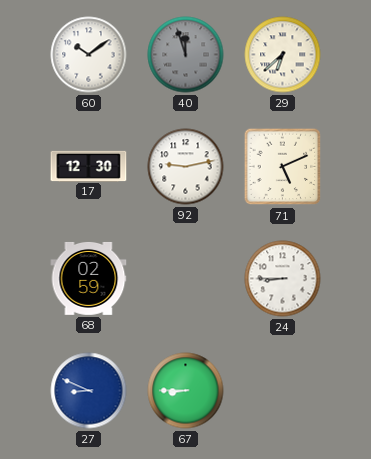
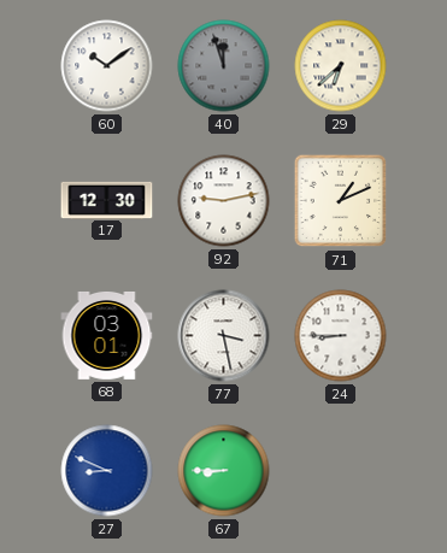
71: 5:11 -> 1:11 (341, 201)
68: 02:59 -> 03:01 (107, 335)
77: none -> 3:28 (224, 336)
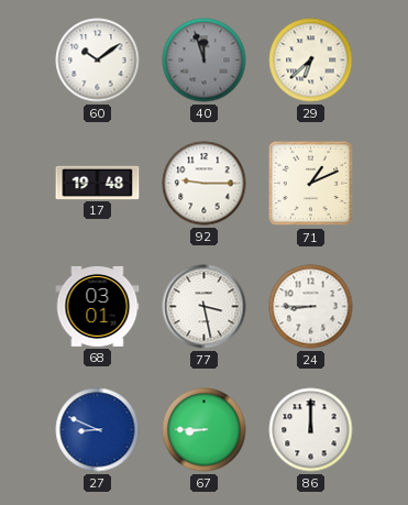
17: 12:30 -> 19:48 (98, 183)
92: 9:13 -> 9:15 (205, 184)
86: none -> 12:00 (311, 430)
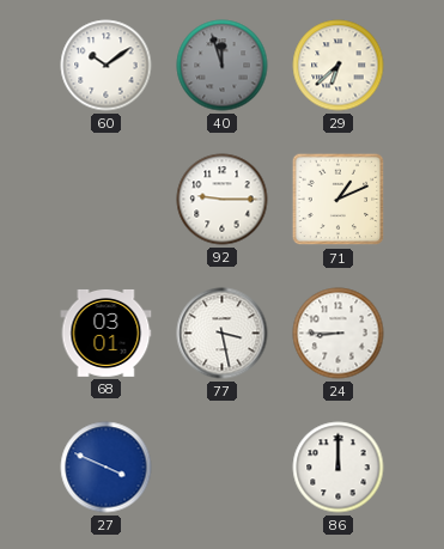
17: 19:48 -> none (98, 183)
27: 8:49 -> 3:49 (107, 468)
67: 8:45 -> none (205, 430)
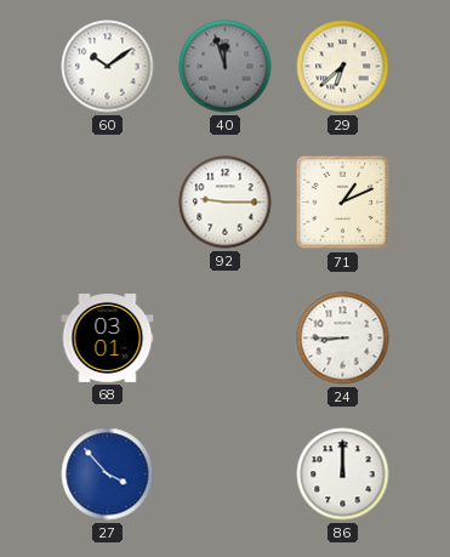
77: 3:28 -> none (223, 334)
27: 3:49 -> 3:53 (108, 474)
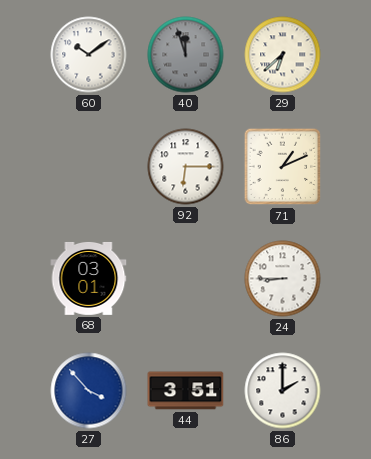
92: 9:15 -> 6:15 (186, 167)
44: none -> 3:51 (186, 391)
86: 12:00 -> 2:00 (283, 391)
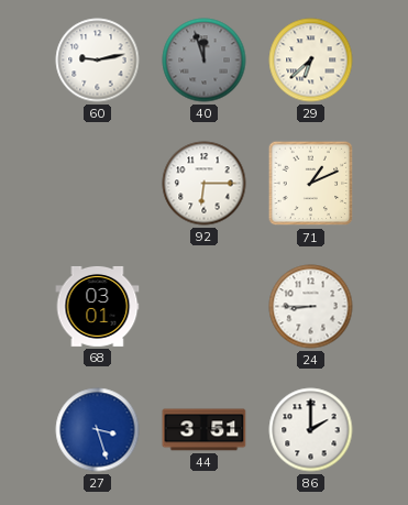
60: 10:09 -> 9:13 (98, 61)
27: 3:53 -> 3:27 (98, 430)
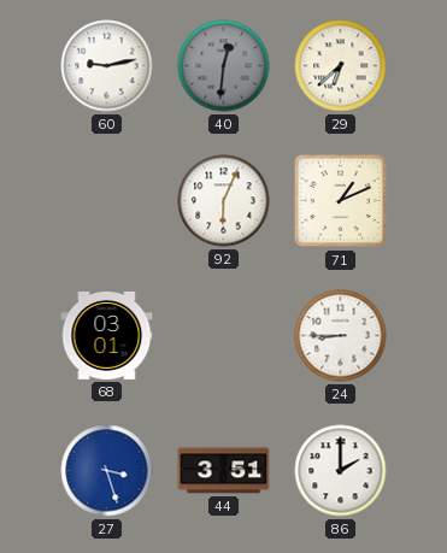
40: 11:57 -> 12:31 (224, 66)
92: 6:15 -> 6:04 (224, 201)
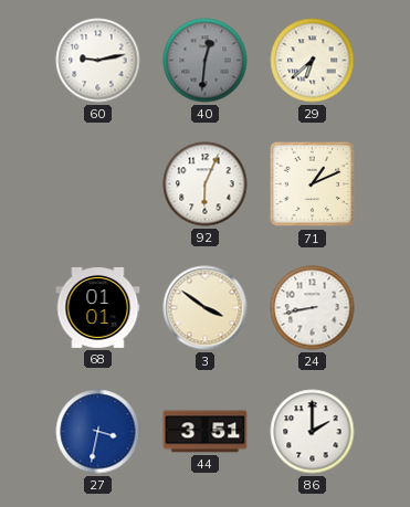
68: 03:01 -> 01:01 (98, 307)
3: none -> 3:51 (206, 308)
24: 8:45 -> 8:43 (313, 308)
27: 3:27 -> 3:32 (98, 432)
